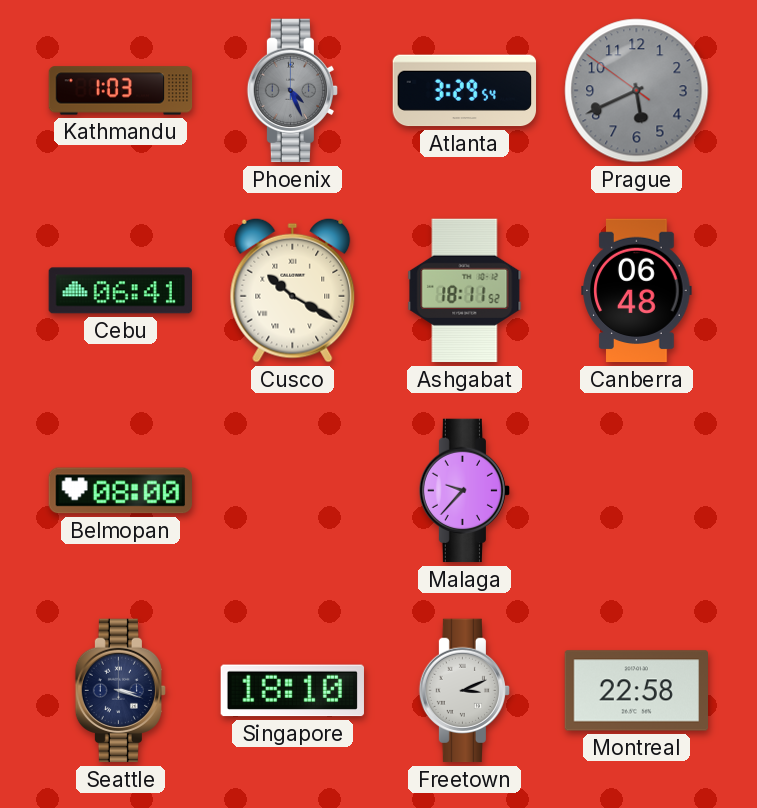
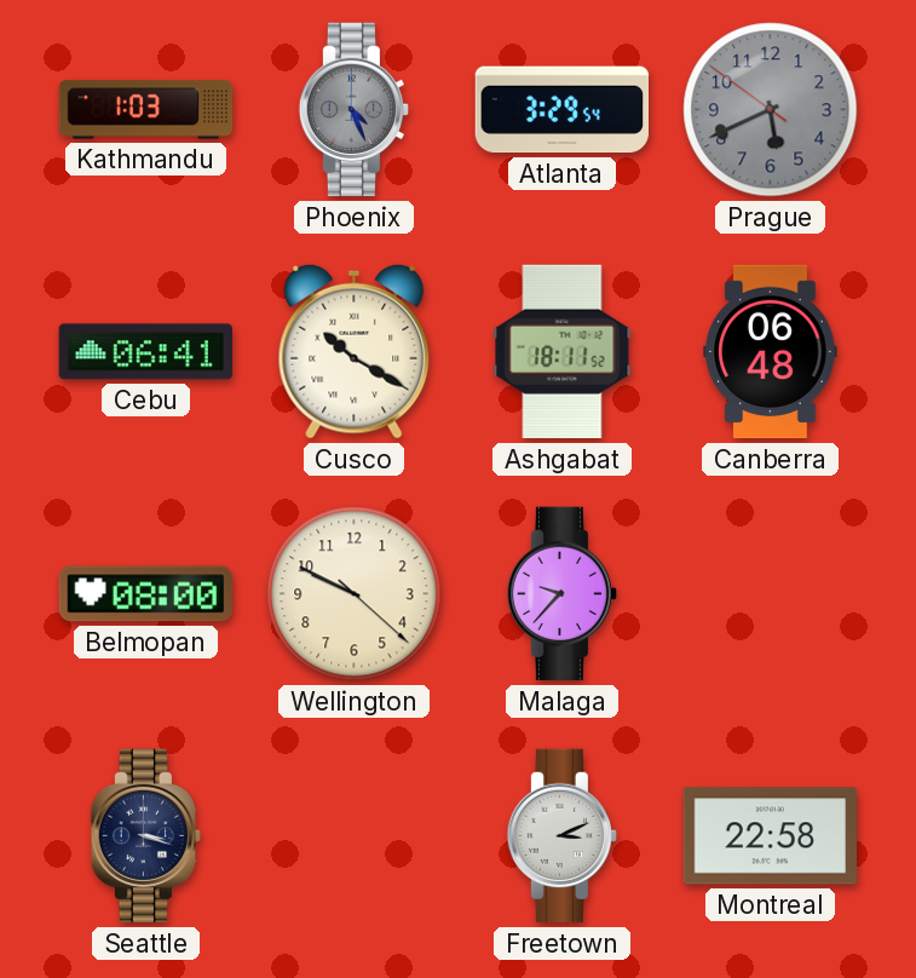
Wellington: none -> 9:49 (355, 594)
Singapore: 18:10 -> none (292, 691)
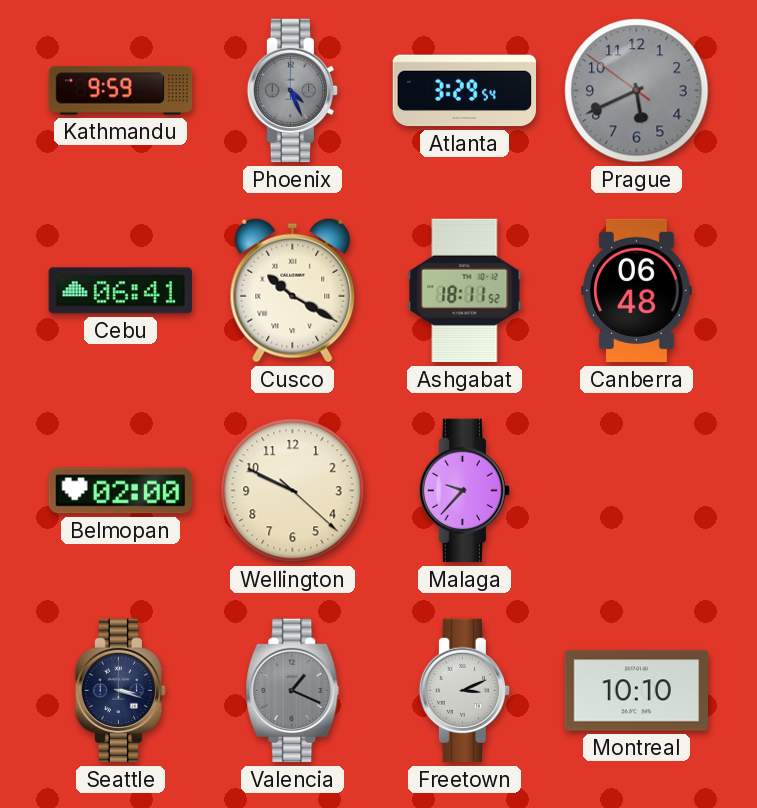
Kathmandu: 1:03 -> 9:59 (121, 91)
Belmopan: 08:00 -> 02:00 (120, 491)
Valencia: none -> 1:19 (293, 691)
Montreal: 22:58 -> 10:10 (637, 691)
